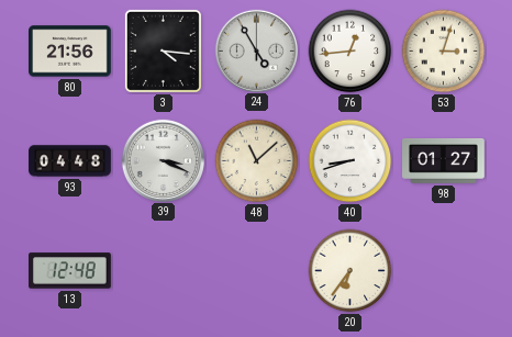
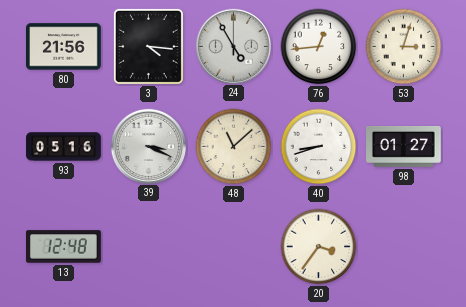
93: 04:48 -> 05:16 (64, 147)
20: 6:36 -> 3:36 (319, 247)
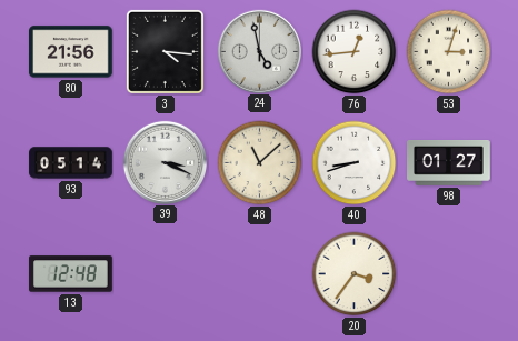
24: 4:55 -> 4:58 (259, 51)
93: 05:16 -> 05:14 (71, 163)
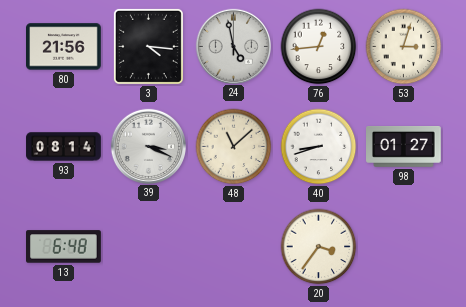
93: 05:14 -> 08:14 (64, 147)
13: 12:48 -> 6:48 (64, 247)
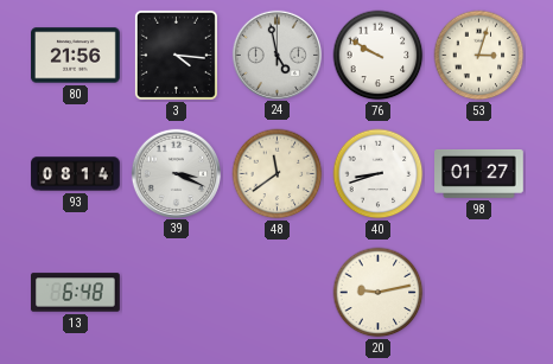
76: 12:44 -> 9:50 (379, 56)
48: 11:08 -> 11:39 (278, 174)
20: 3:36 -> 9:13 (379, 293)
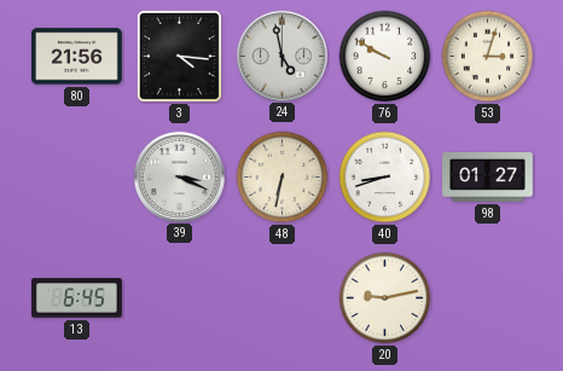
93: 08:14 -> none (76, 174)
48: 11:39 -> 6:32 (283, 178)
13: 6:48 -> 6:45 (77, 298)
